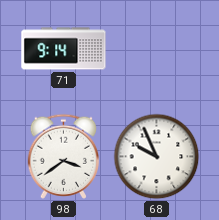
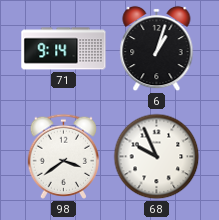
6: none -> 1:03 (157, 49)
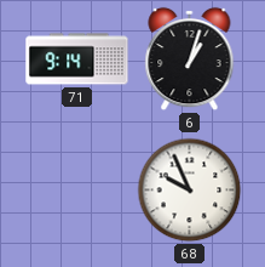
98: 3:39 -> none (63, 156)
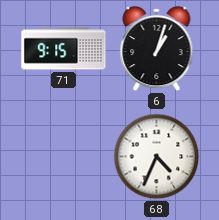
71: 9:14 -> 9:15 (64, 49)
68: 9:56 -> 4:34 (157, 157)
